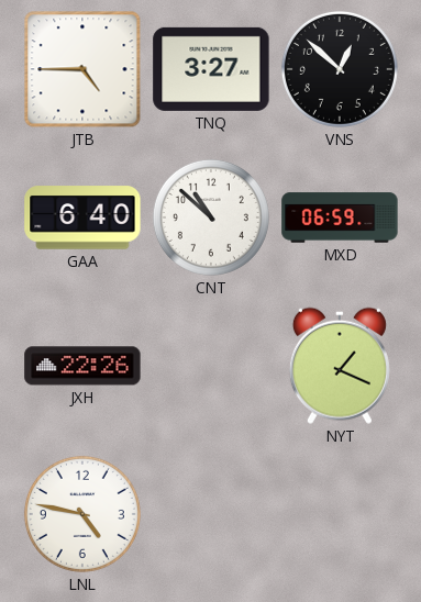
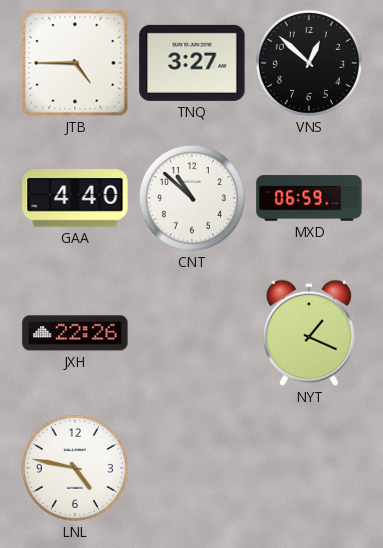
GAA: 6:40 -> 4:40 (75, 198)
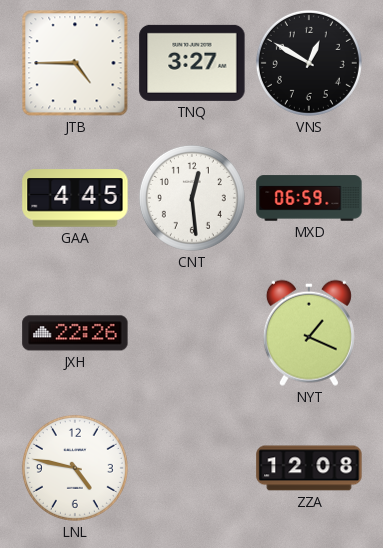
VNS: 12:52 -> 12:50 (309, 63)
GAA: 4:40 -> 4:45 (75, 198)
CNT: 10:52 -> 12:29 (192, 198)
ZZA: none -> 12:08 (309, 468)
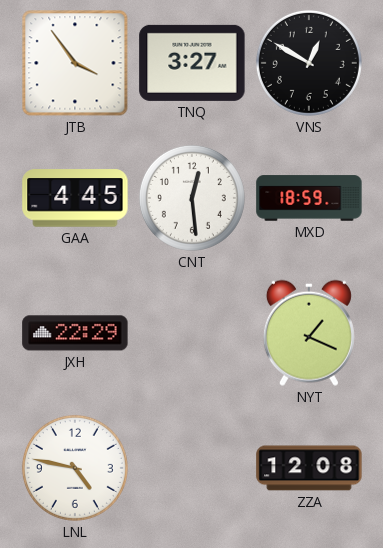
JTB: 4:45 -> 3:54 (75, 63)
MXD: 06:59 -> 18:59 (309, 198)
JXH: 22:26 -> 22:29 (75, 333)
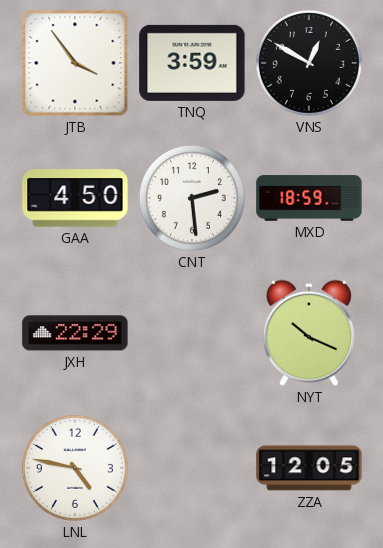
TNQ: 3:27 -> 3:59 (192, 63)
GAA: 4:45 -> 4:50 (75, 198)
CNT: 12:29 -> 2:29 (192, 198)
NYT: 1:19 -> 10:19 (309, 333)
ZZA: 12:08 -> 12:05 (309, 468)
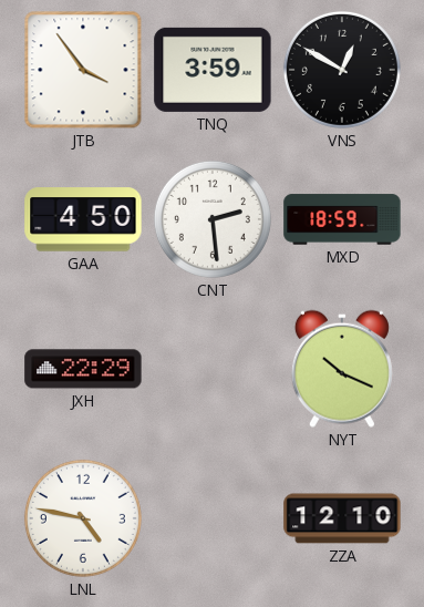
ZZA: 12:05 -> 12:10 (342, 518)
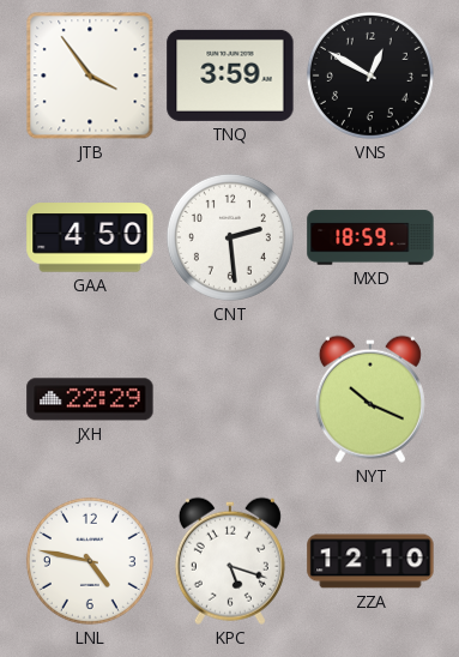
KPC: none -> 5:18 (230, 561)
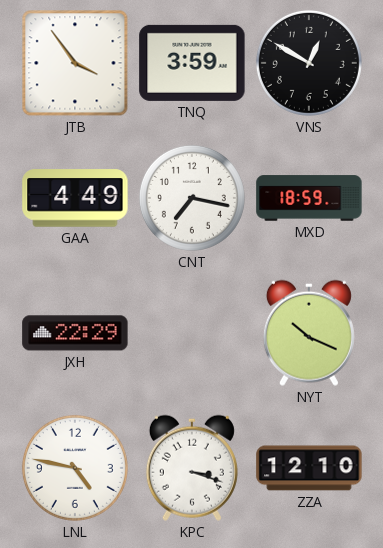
GAA: 4:50 -> 4:49 (75, 198)
CNT: 2:29 -> 7:17 (192, 198)
KPC: 5:18 -> 3:18 (192, 468)
